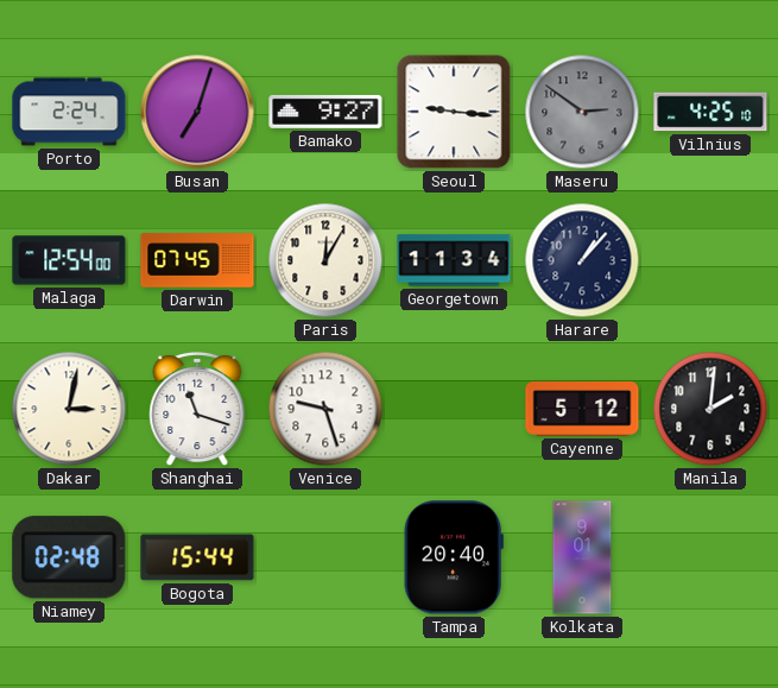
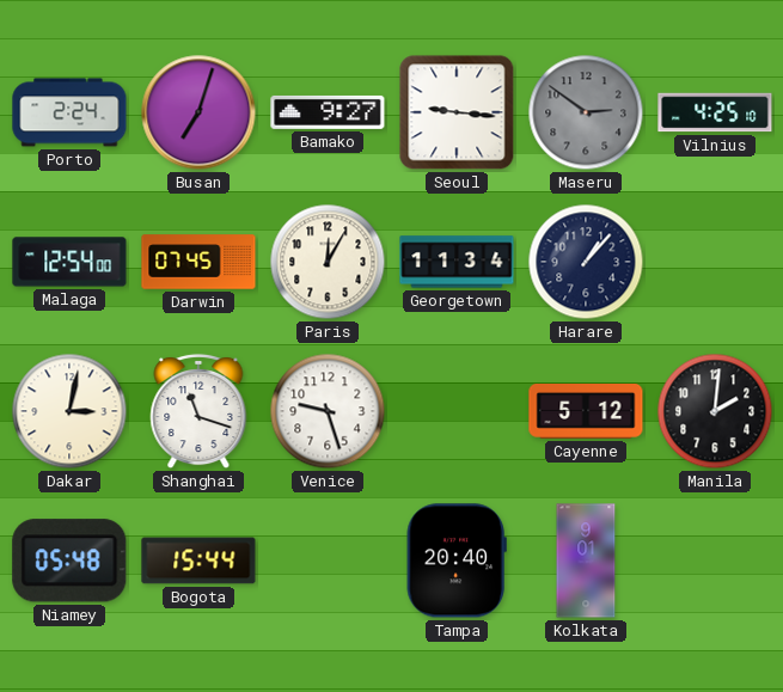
Niamey: 02:48 -> 05:48 (69, 561)
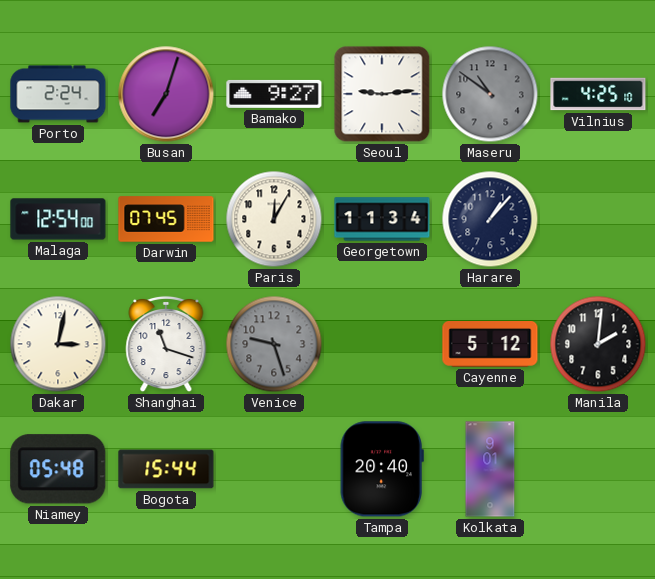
Seoul: 9:16 -> 9:14 (382, 94)
Maseru: 2:51 -> 10:51 (490, 94)
Venice dial: white -> grey (274, 344)
